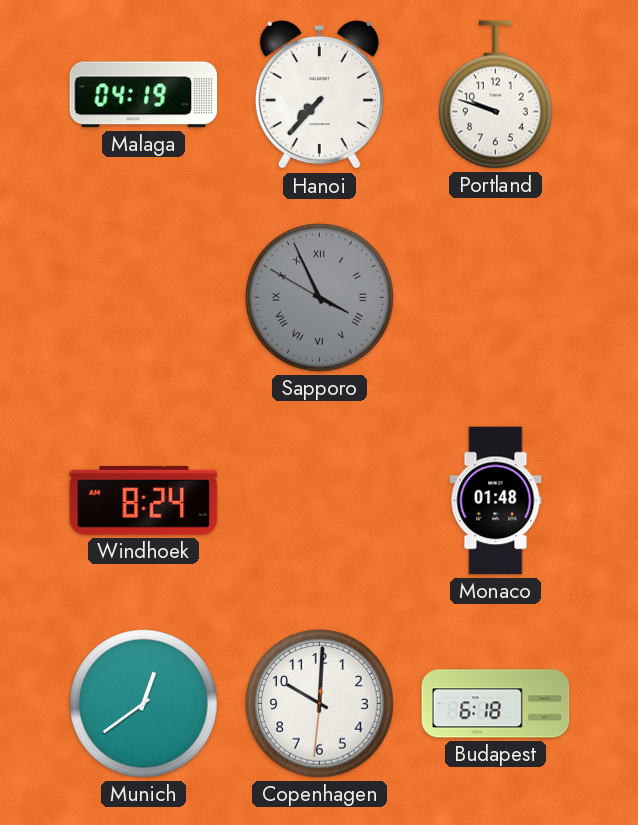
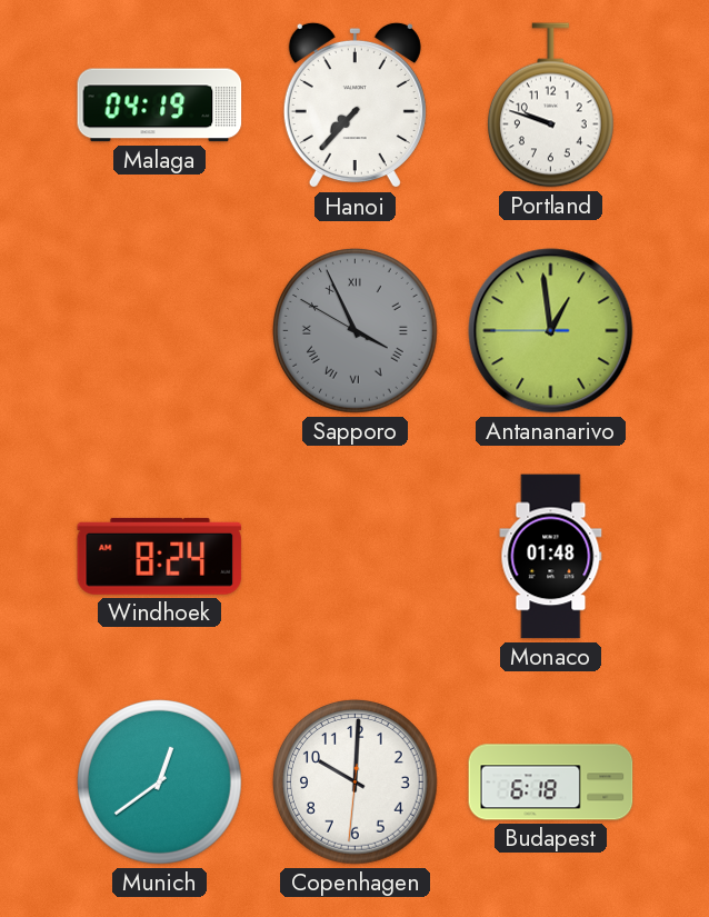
Antananarivo: none -> 12:58 (551, 331)
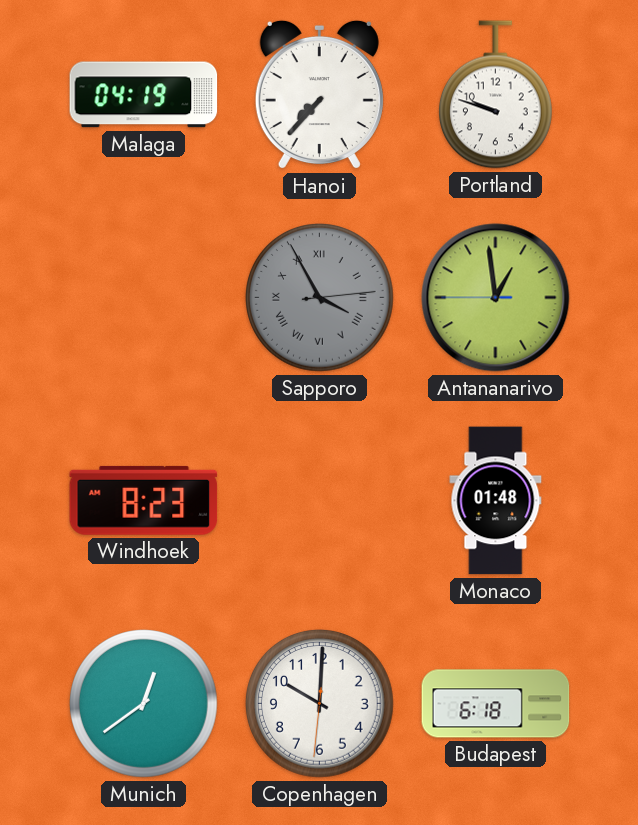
Sapporo: 3:55:50 -> 3:55:14 (320, 298)
Windhoek: 8:24 -> 8:23 (144, 500)
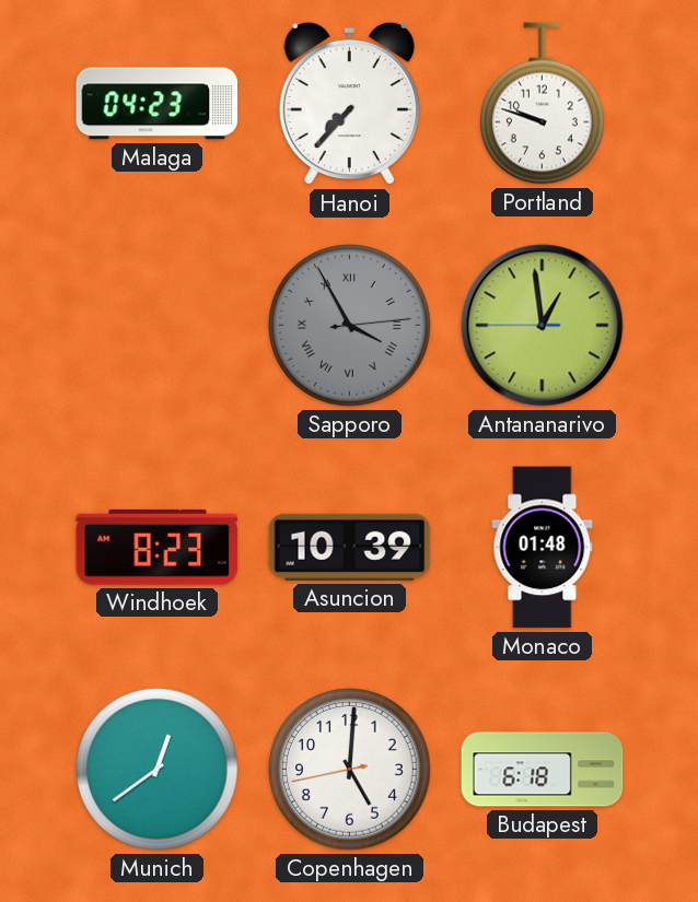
Malaga: 04:19 -> 04:23 (158, 104)
Asuncion: none -> 10:39 (350, 547)
Copenhagen: 10:00 -> 5:00 (350, 770)
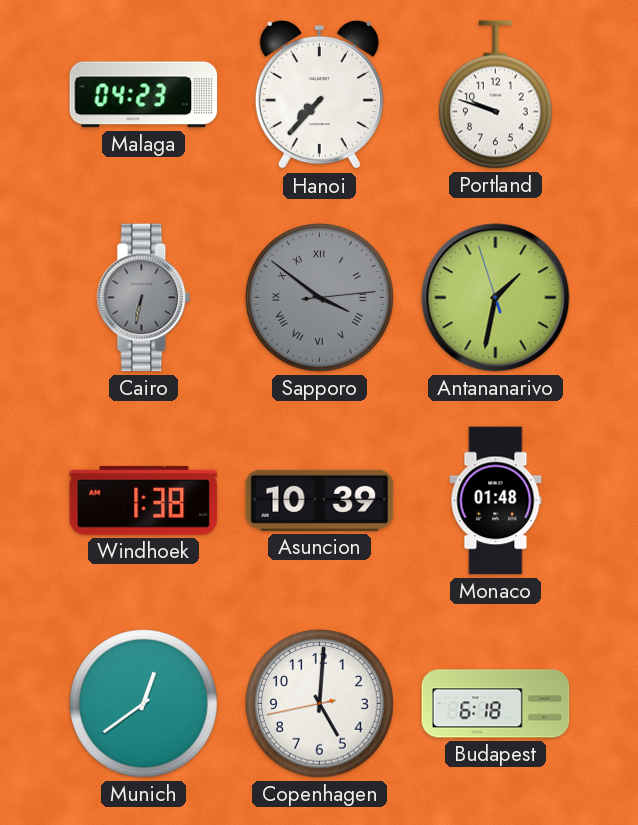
Cairo: none -> 6:32 (144, 298)
Sapporo: 3:55 -> 3:51 (320, 298)
Antananarivo: 12:58 -> 1:31 (496, 298)
Windhoek: 8:23 -> 1:38 (144, 500)
